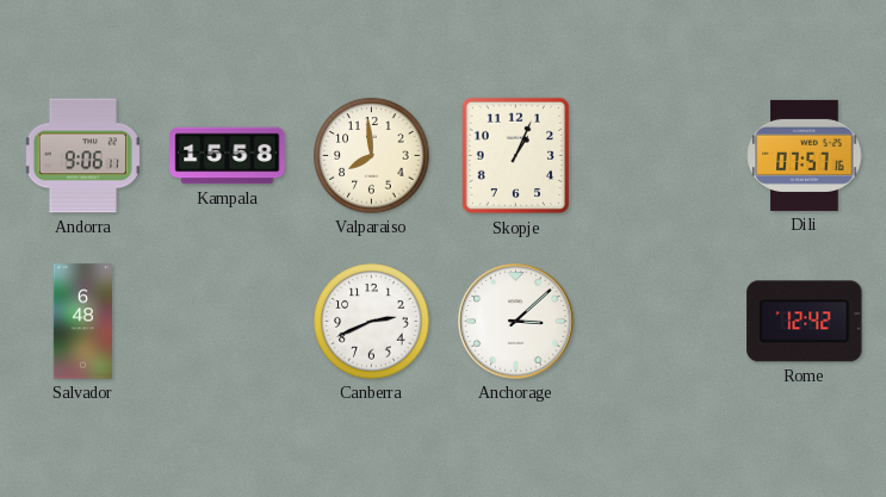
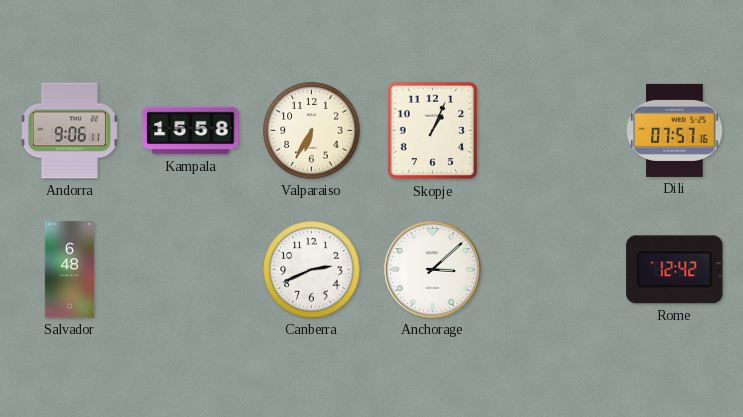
Valparaiso: 7:59 -> 6:35 (312, 131)
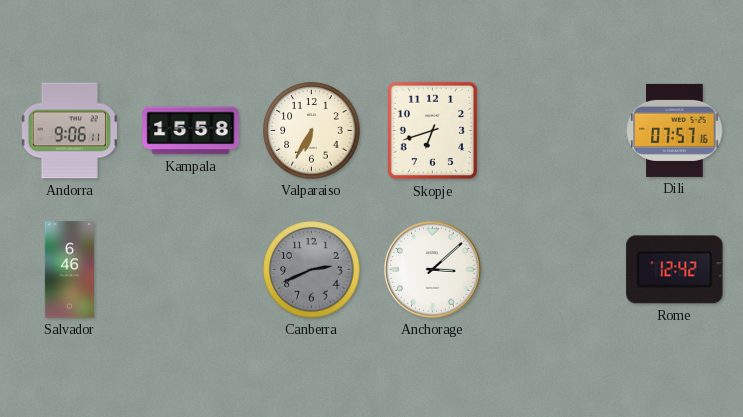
Skopje: 1:04 -> 6:42 (432, 131)
Salvador: 6:48 -> 6:46 (69, 270)
Canberra dial: white -> grey (312, 270)
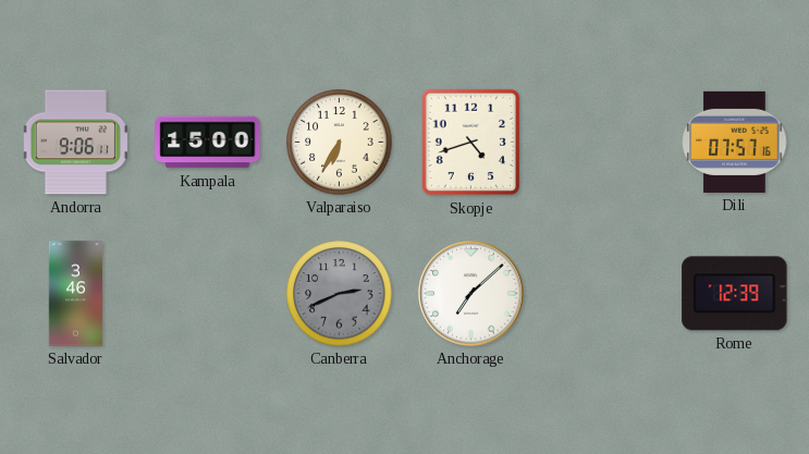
Kampala: 15:58 -> 15:00 (208, 143)
Skopje: 6:42 -> 4:42 (470, 143)
Salvador: 6:46 -> 3:46 (75, 294)
Anchorage: 3:08 -> 7:08 (471, 294)
Rome: 12:42 -> 12:39 (735, 294)
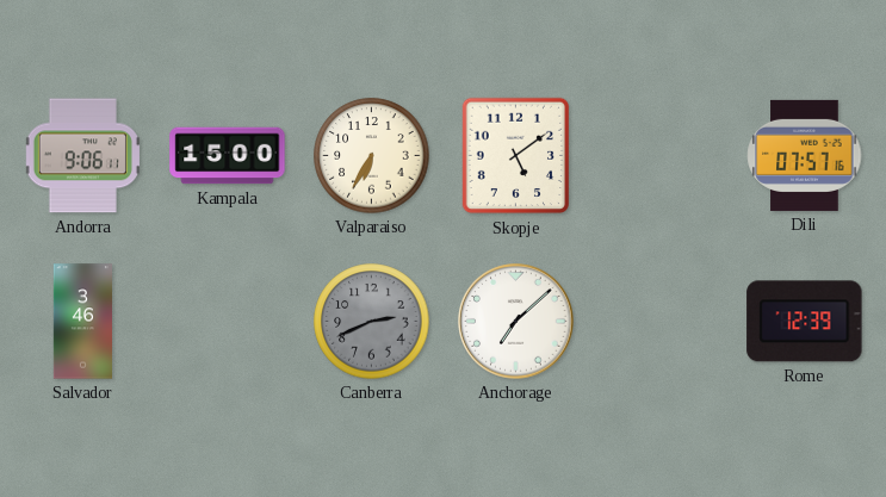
Skopje: 4:42 -> 5:09 (515, 156)
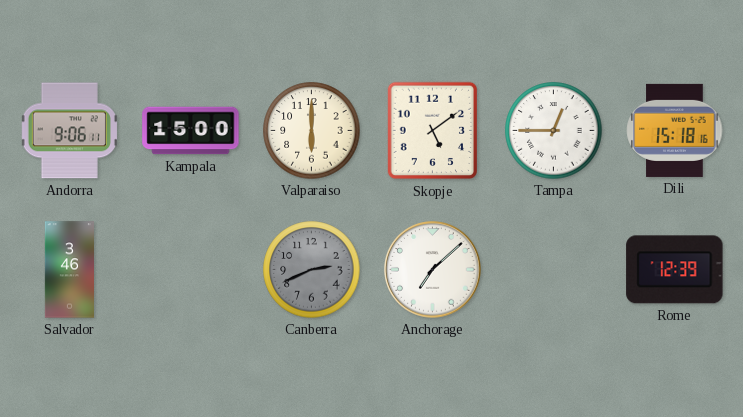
Valparaiso: 6:35 -> 6:00 (312, 131)
Tampa: none -> 12:45 (554, 131)
Dili: 07:57 -> 15:18 (675, 130)
